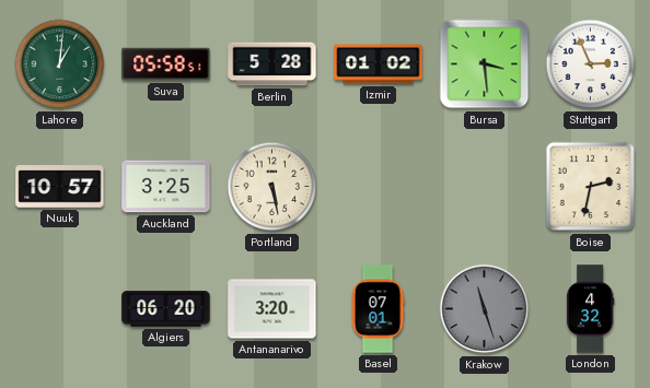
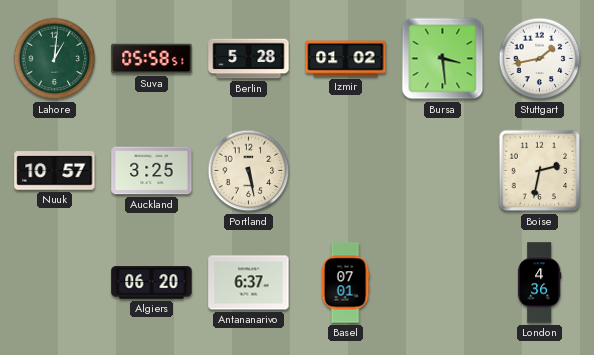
Stuttgart: 2:56 -> 1:43 (540, 59)
Antananarivo: 3:20 -> 6:37 (249, 283)
Krakow: 11:27 -> none (485, 309)
London: 4:32 -> 4:36 (539, 283)
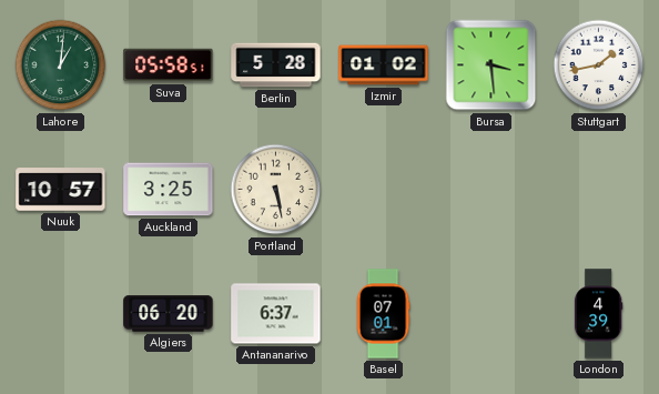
Boise: 2:32 -> none (540, 171)
London: 4:36 -> 4:39 (598, 314)
